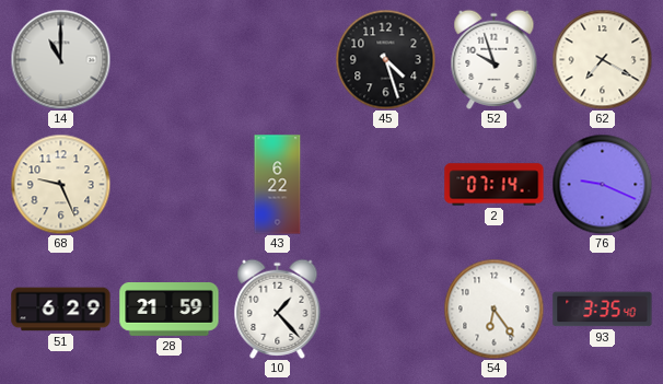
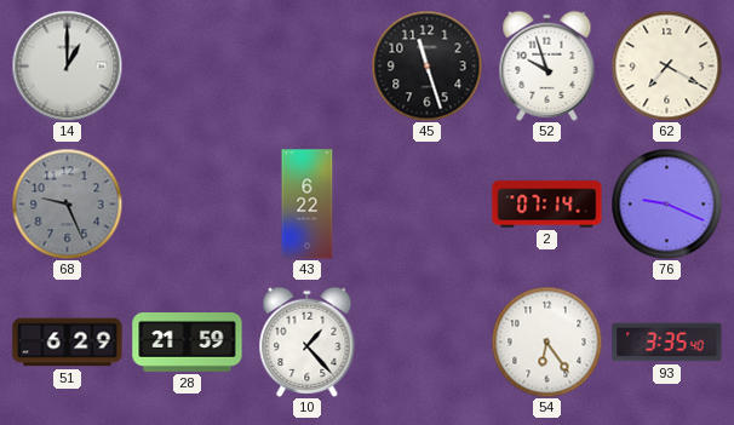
14: 11:00 -> 1:00 (67, 65)
45: 4:27 -> 11:27 (426, 65)
68 dial: cream -> grey (67, 203)
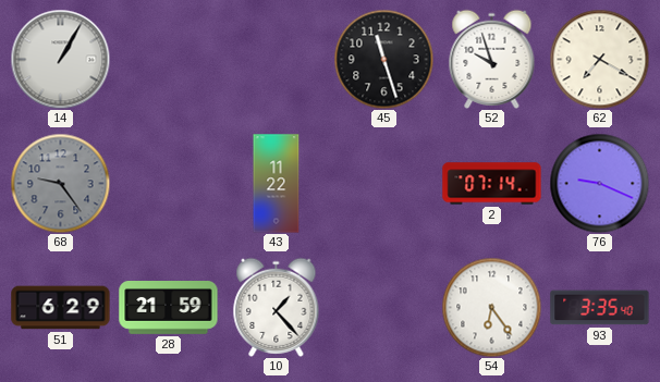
14: 1:00 -> 1:05 (60, 59)
68: 9:26 -> 9:24 (60, 183)
43: 6:22 -> 11:22 (277, 184)
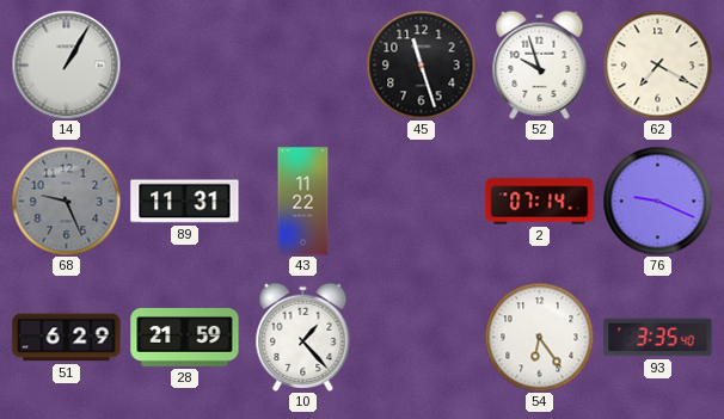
68: 9:24 -> 9:26 (66, 201)
89: none -> 11:31 (185, 202)
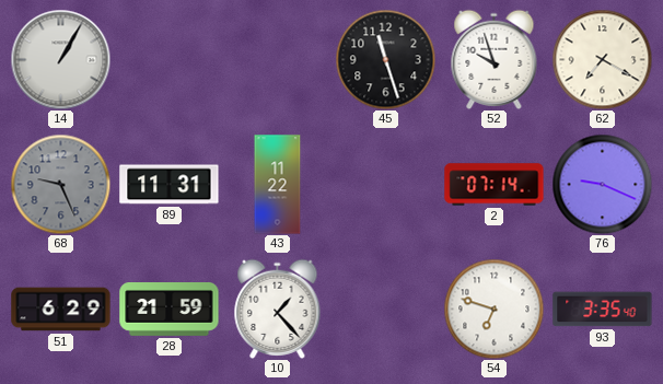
54: 6:24 -> 6:48 (493, 309)
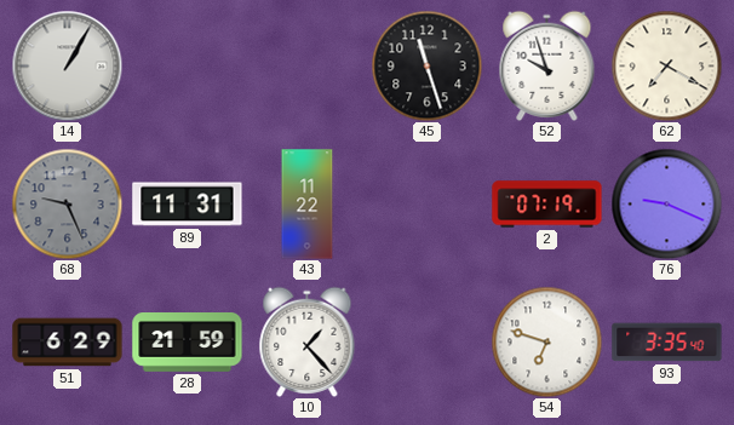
2: 07:14 -> 07:19 (547, 205)
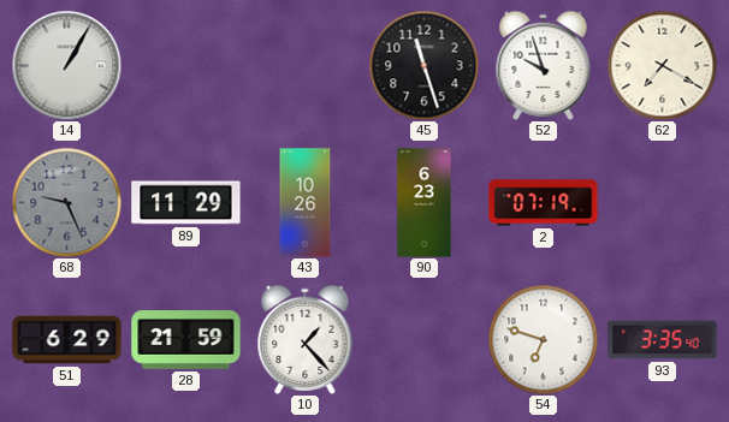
89: 11:31 -> 11:29 (186, 203)
43: 11:22 -> 10:26 (306, 203)
90: none -> 6:23 (425, 203)
76: 9:19 -> none (666, 203)
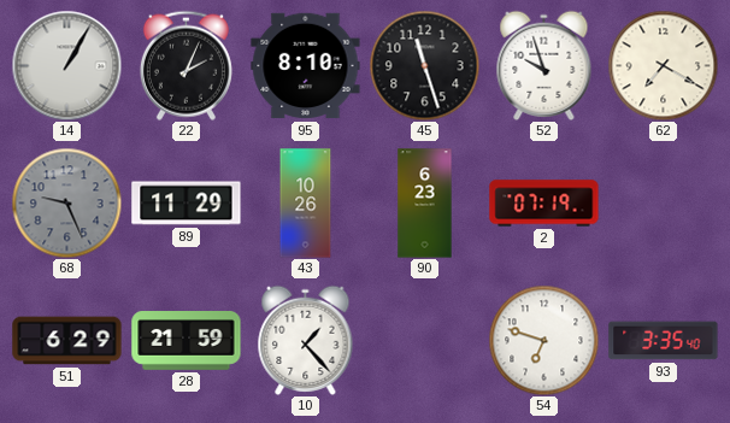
22: none -> 2:04 (186, 65)
95: none -> 8:10 (306, 66)
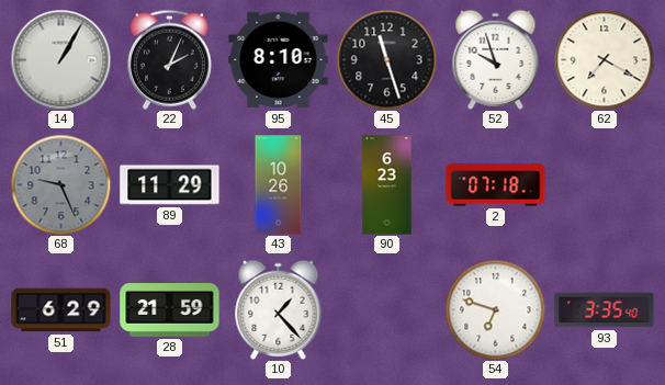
2: 07:19 -> 07:18 (496, 185)
